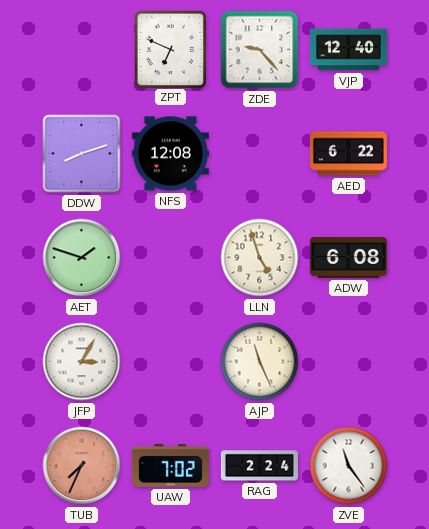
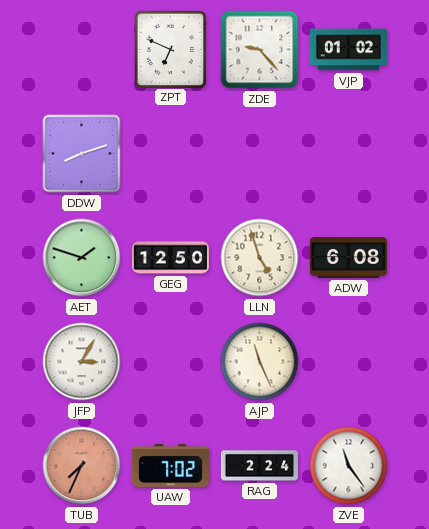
VJP: 12:40 -> 01:02 (348, 50)
NFS: 12:08 -> none (170, 154)
AED: 6:22 -> none (348, 154)
GEG: none -> 12:50 (170, 258)
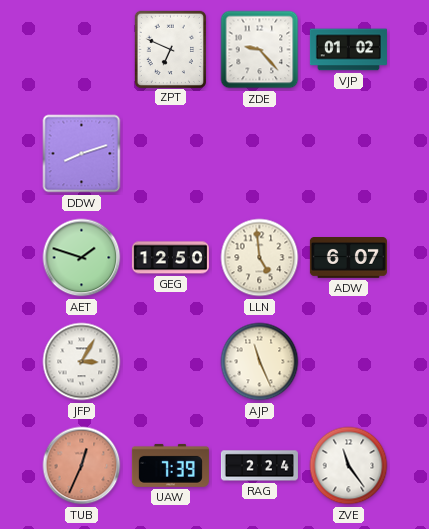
LLN: 4:57 -> 4:59 (260, 258)
ADW: 6:08 -> 6:07 (348, 258)
TUB: 7:34 -> 12:34 (82, 466)
UAW: 7:02 -> 7:39 (170, 465)
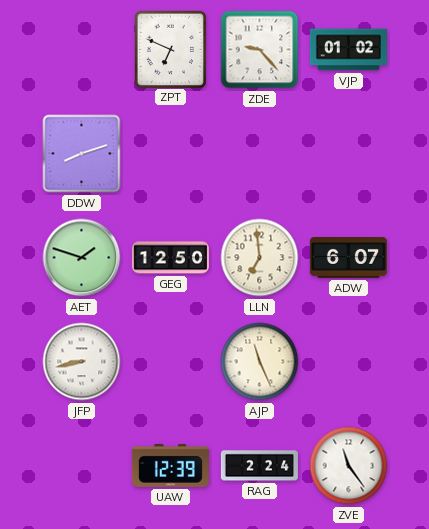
LLN: 4:59 -> 6:59 (260, 258)
JFP: 3:05 -> 8:43 (82, 362)
TUB: 12:34 -> none (82, 466)
UAW: 7:39 -> 12:39 (170, 465)
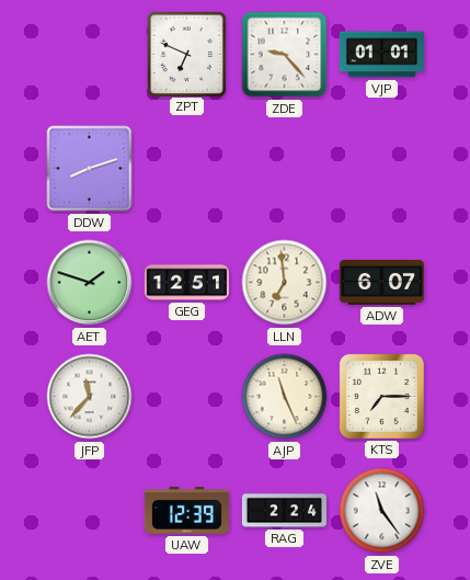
VJP: 01:02 -> 01:01 (381, 55)
GEG: 12:50 -> 12:51 (186, 283)
JFP: 8:43 -> 11:37 (90, 397)
KTS: none -> 7:15 (381, 396)
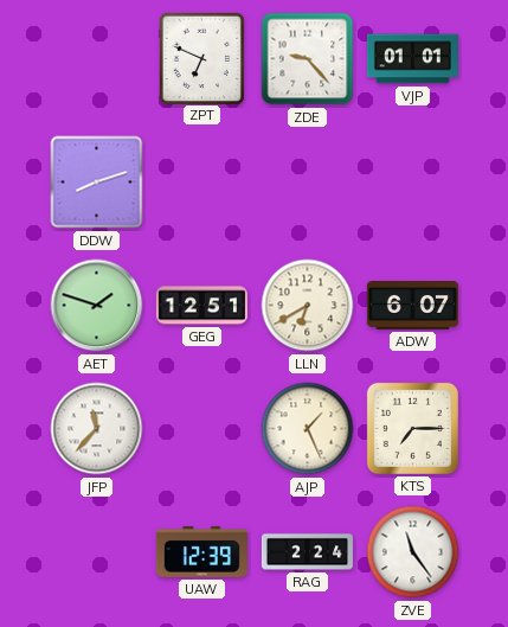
LLN: 6:59 -> 6:40 (308, 306)
AJP: 11:26 -> 1:26 (308, 429)
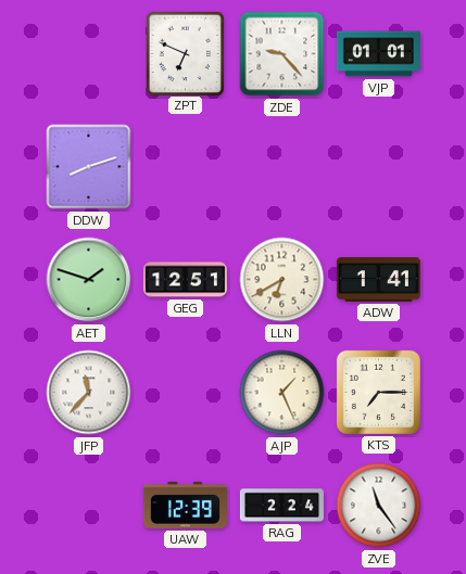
ADW: 6:07 -> 1:41 (378, 280)
